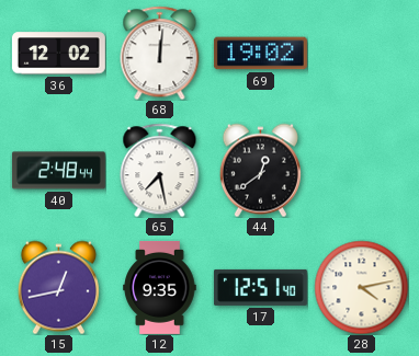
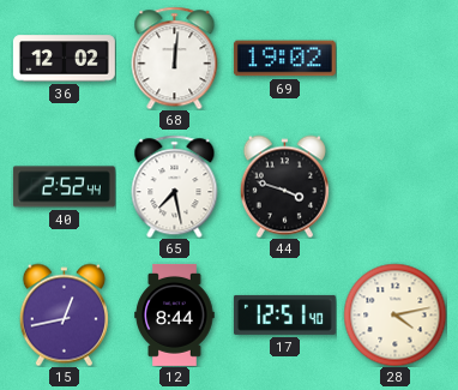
40: 2:48 -> 2:52 (64, 187)
44: 12:39 -> 3:48 (284, 186)
12: 9:35 -> 8:44 (175, 314)
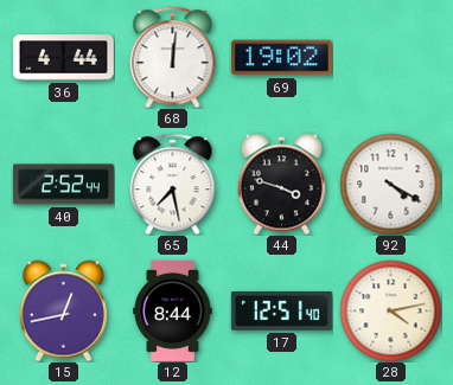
36: 12:02 -> 4:44 (63, 58)
92: none -> 4:20 (390, 184)
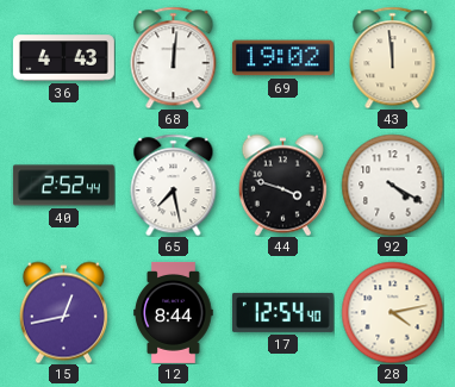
36: 4:44 -> 4:43 (63, 58)
43: none -> 11:59 (393, 57)
17: 12:51 -> 12:54 (282, 312)
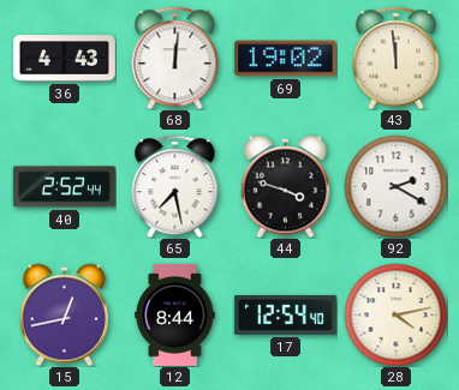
92: 4:20 -> 2:20 (395, 186)
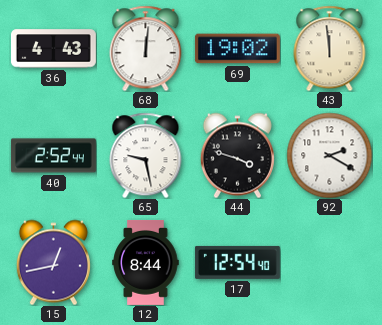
65: 7:28 -> 9:28 (146, 155)
28: 4:13 -> none (395, 314)
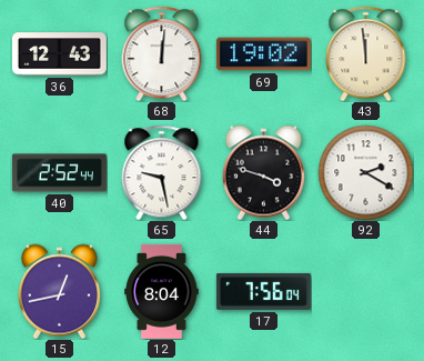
36: 4:43 -> 12:43 (59, 54)
12: 8:44 -> 8:04 (162, 291)
17: 12:54 -> 7:56 (263, 291)
